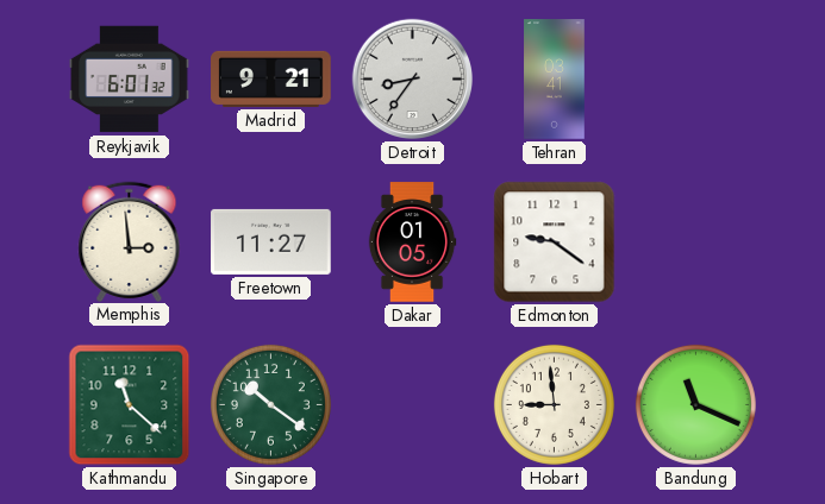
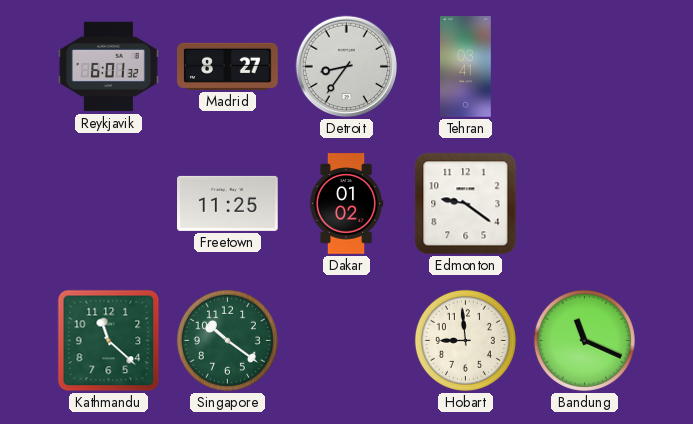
Madrid: 9:21 -> 8:27 (228, 66)
Memphis: 2:59 -> none (130, 241)
Freetown: 11:27 -> 11:25 (228, 203)
Dakar: 01:05 -> 01:02 (346, 204)
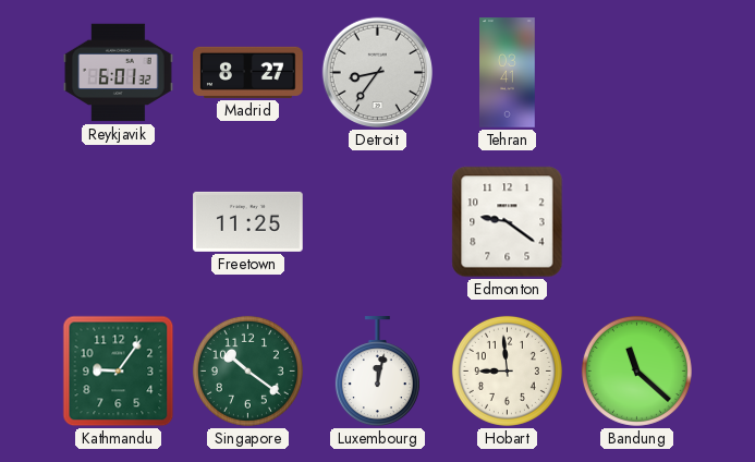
Dakar: 01:02 -> none (346, 204)
Kathmandu: 11:22 -> 9:06 (119, 372)
Luxembourg: none -> 12:02 (377, 372)
Bandung: 11:19 -> 11:22 (636, 370)
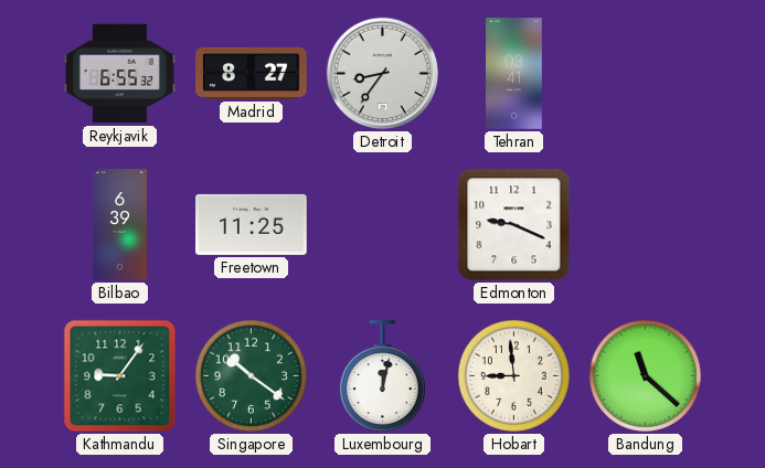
Reykjavik: 6:01 -> 6:55 (120, 74)
Bilbao: none -> 6:39 (119, 225)
Edmonton: 9:21 -> 9:19 (514, 225)
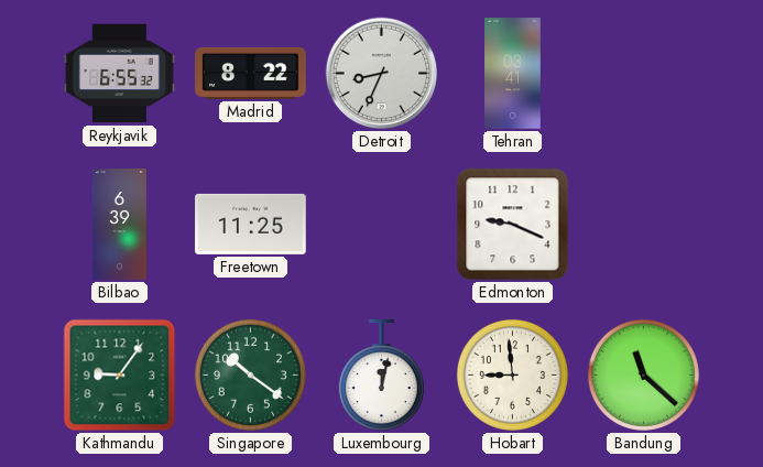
Madrid: 8:27 -> 8:22 (251, 73)
Detroit: 8:36 -> 8:34 (382, 74)
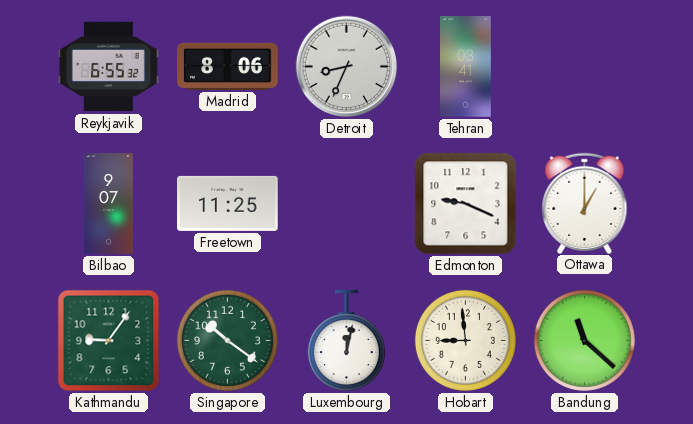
Madrid: 8:22 -> 8:06 (228, 66)
Bilbao: 6:39 -> 9:07 (108, 204)
Ottawa: none -> 1:00 (585, 203)
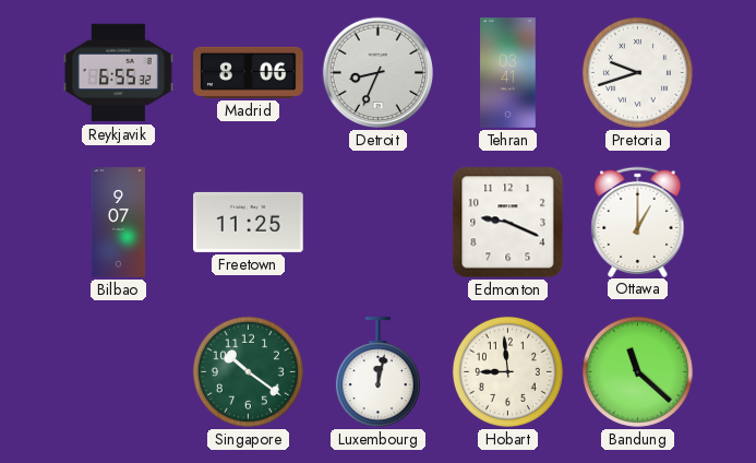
Pretoria: none -> 9:42 (637, 72)
Kathmandu: 9:06 -> none (109, 341)
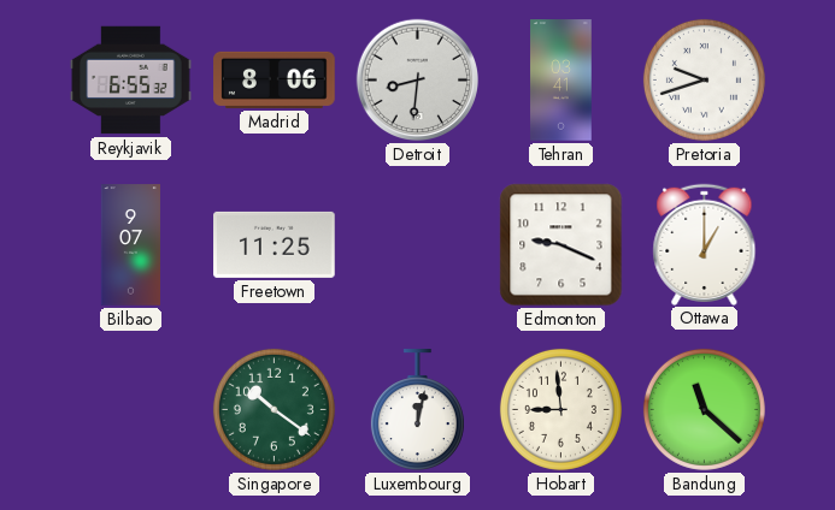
Detroit: 8:34 -> 8:31 (418, 81)
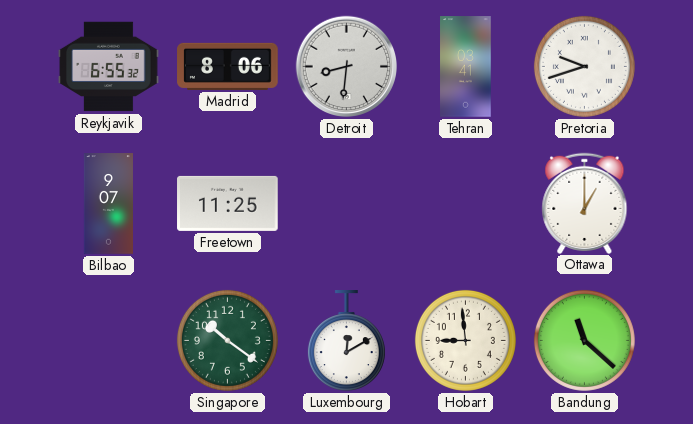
Edmonton: 9:19 -> none (561, 245)
Luxembourg: 12:02 -> 12:10 (346, 341)
